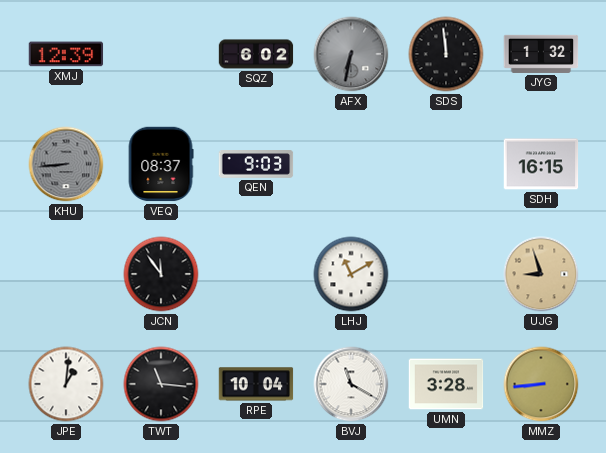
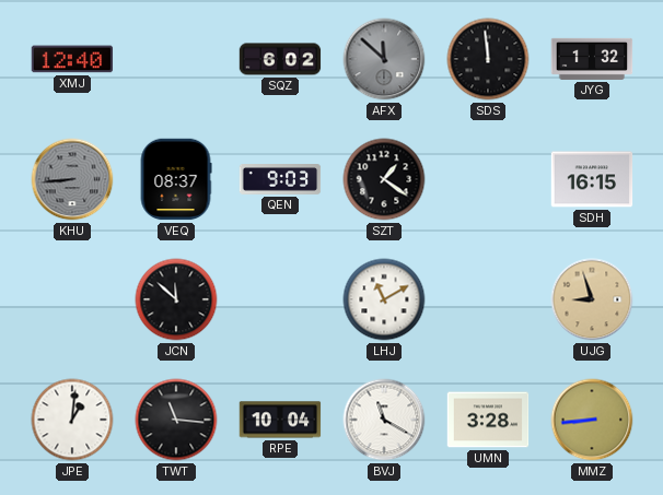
XMJ: 12:39 -> 12:40 (72, 59)
AFX: 6:32 -> 11:52 (384, 59)
SZT: none -> 1:21 (384, 179)
JCN: 11:54 -> 11:52 (176, 299)
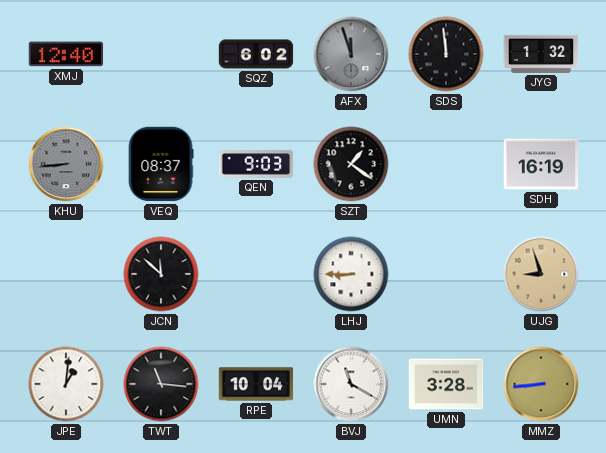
AFX: 11:52 -> 11:57 (351, 54)
SDH: 16:15 -> 16:19 (541, 164)
LHJ: 11:10 -> 8:45 (351, 274)
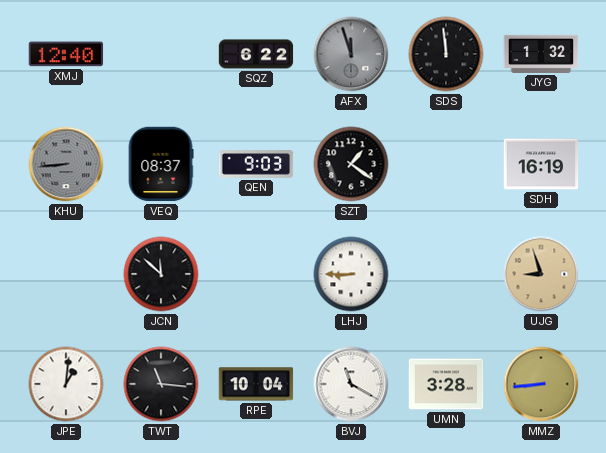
SQZ: 6:02 -> 6:22 (256, 54)
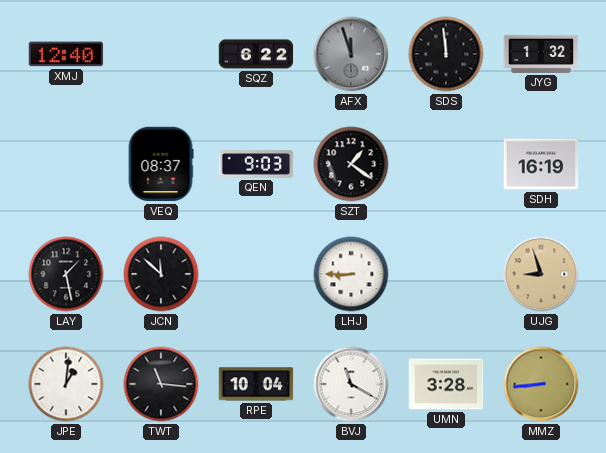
KHU: 8:44 -> none (66, 164)
LAY: none -> 1:28 (66, 274)
